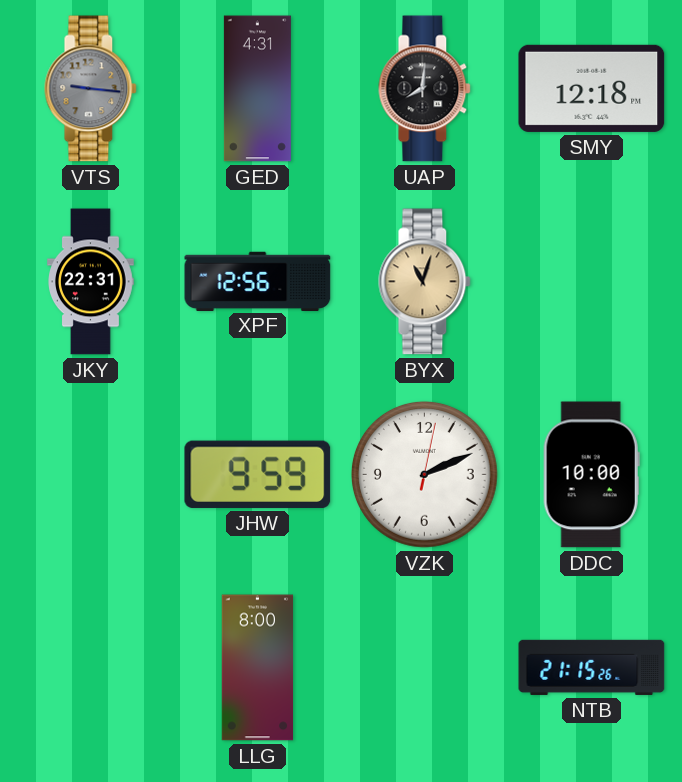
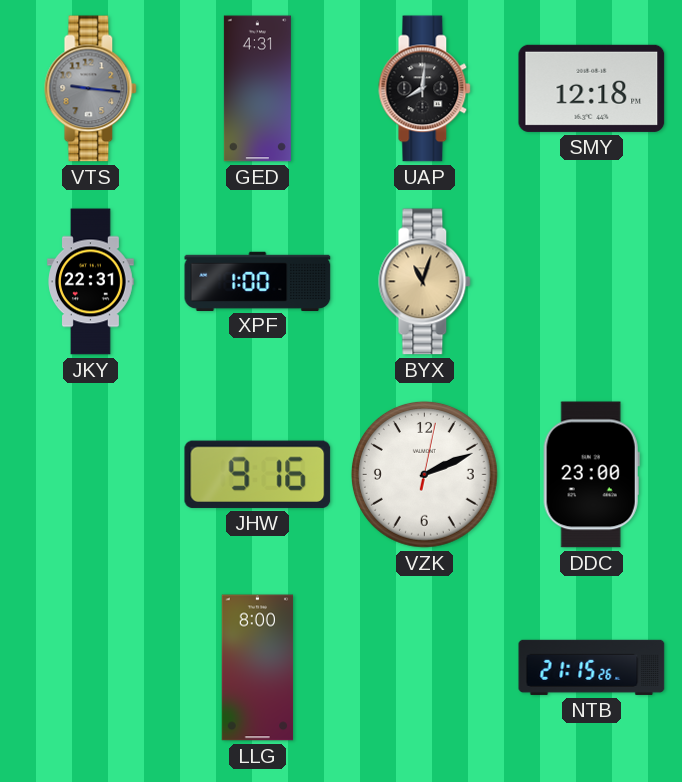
XPF: 12:56 -> 1:00 (258, 281)
JHW: 9:59 -> 9:16 (258, 474)
DDC: 10:00 -> 23:00 (591, 475)
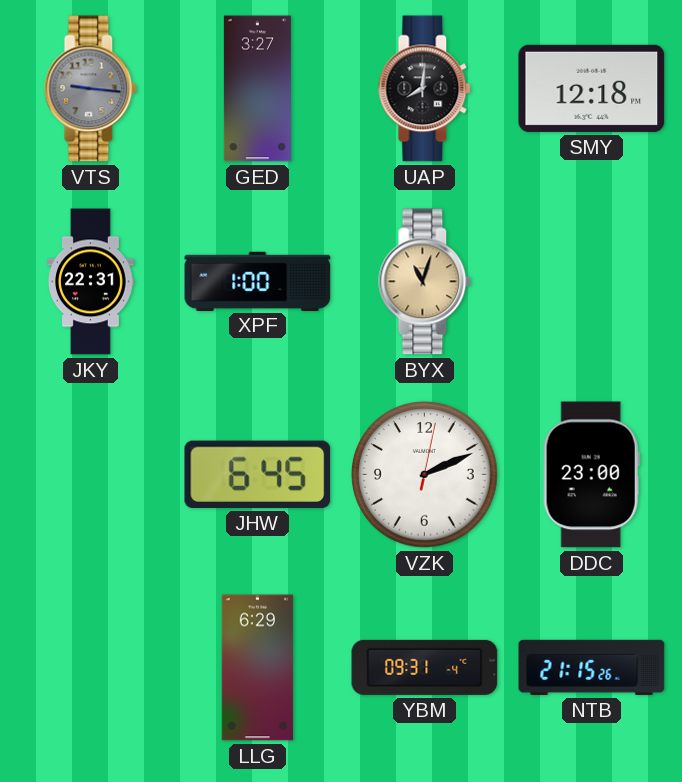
GED: 4:31 -> 3:27 (257, 89)
JHW: 9:16 -> 6:45 (258, 474)
LLG: 8:00 -> 6:29 (258, 668)
YBM: none -> 09:31 (425, 667)
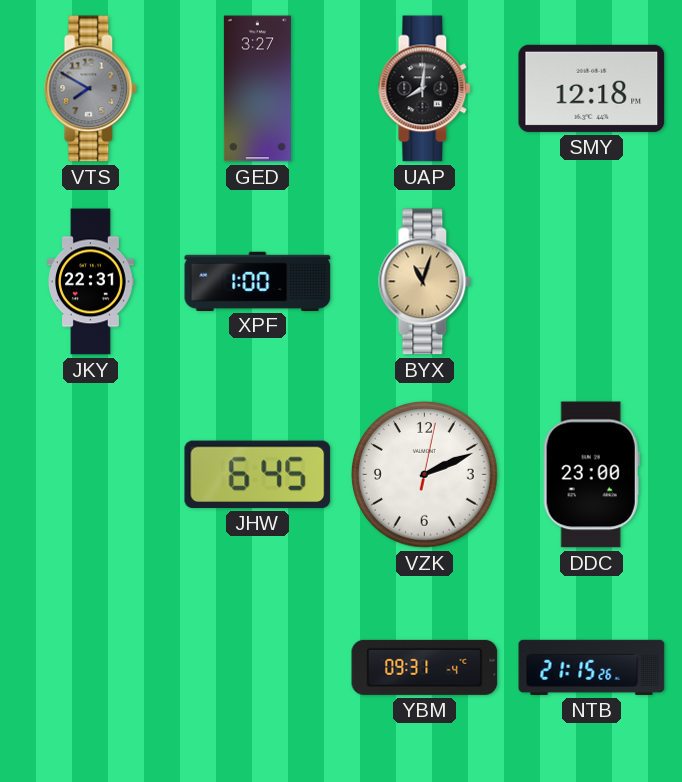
VTS: 9:16 -> 7:50 (91, 89)
LLG: 6:29 -> none (258, 668)
